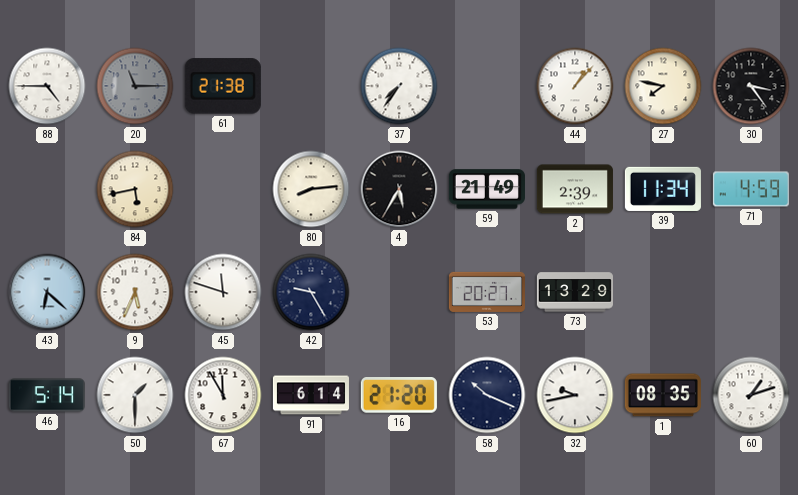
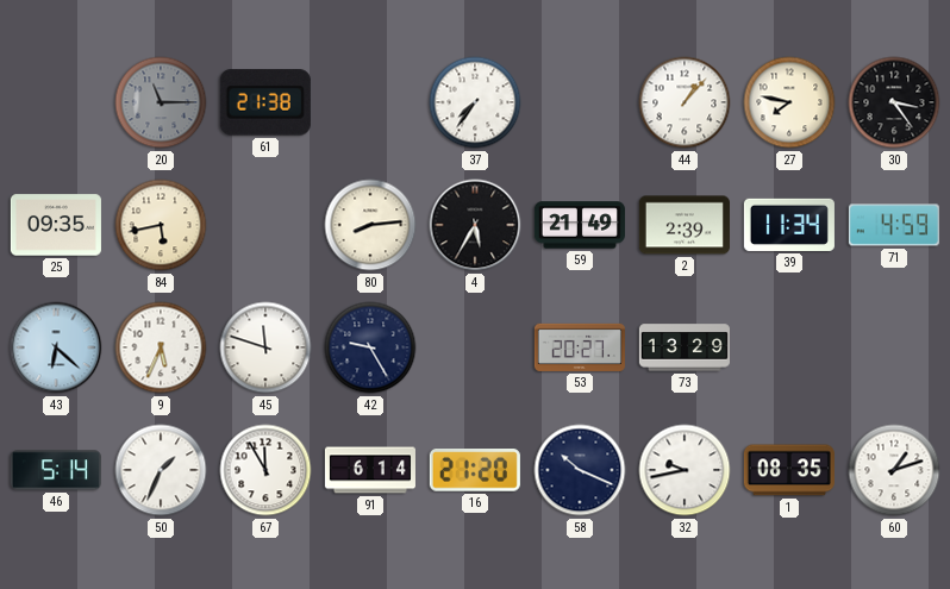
88: 4:45 -> none (47, 86)
25: none -> 09:35 (56, 225)
50: 1:30 -> 1:34 (161, 470)
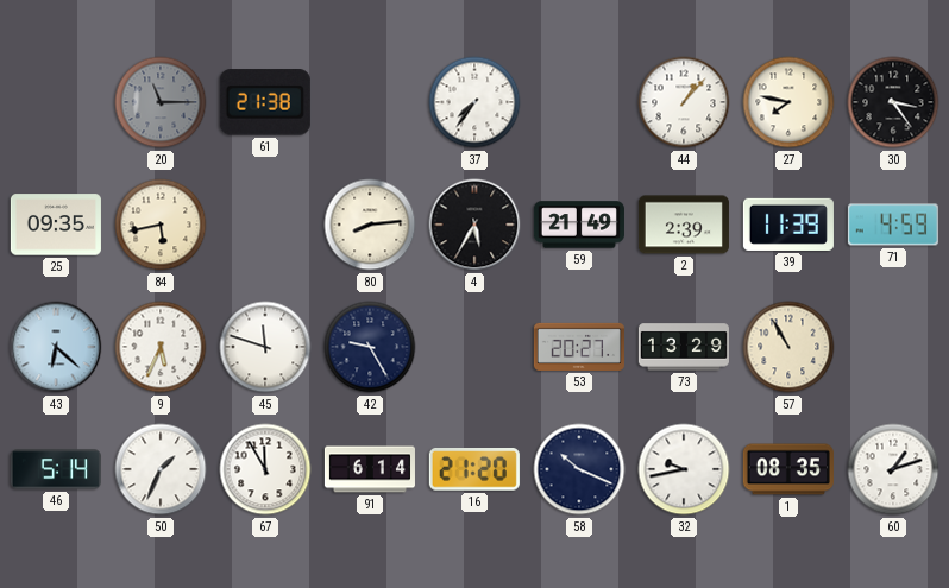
39: 11:34 -> 11:39 (788, 225)
57: none -> 10:55 (788, 347)
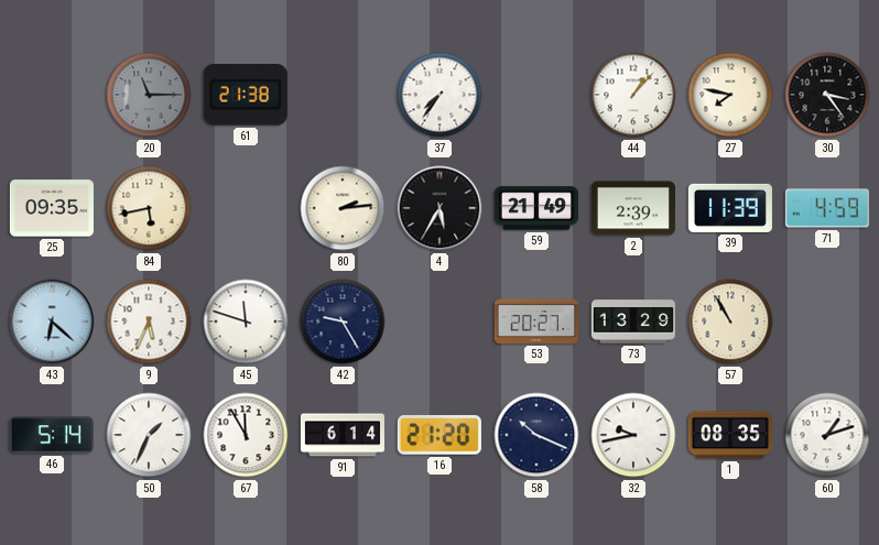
80: 8:14 -> 2:14 (343, 208)
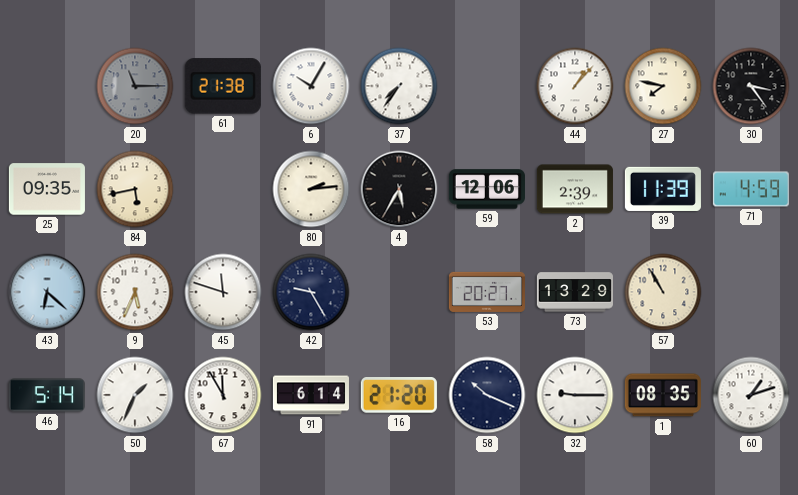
6: none -> 10:05 (311, 86)
59: 21:49 -> 12:06 (487, 189)
32: 9:43 -> 9:15 (575, 395)
